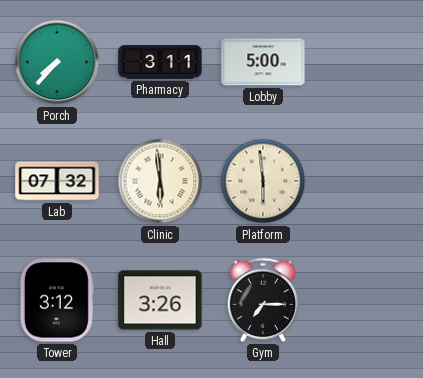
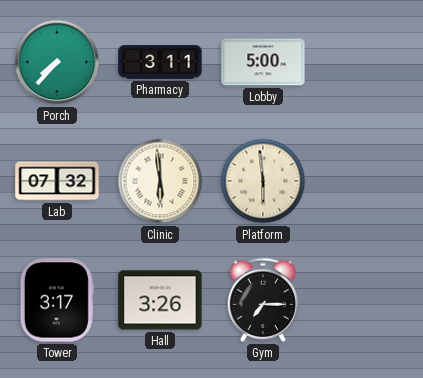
Tower: 3:12 -> 3:17 (57, 300)
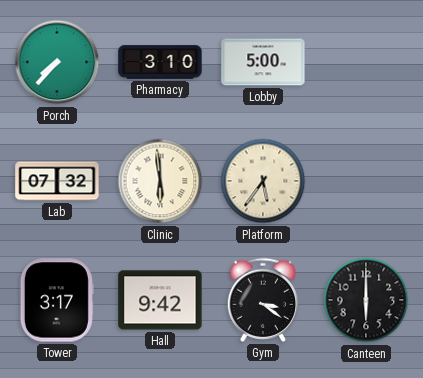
Pharmacy: 3:11 -> 3:10 (160, 62)
Platform: 5:59 -> 5:36 (263, 181)
Hall: 3:26 -> 9:42 (160, 300)
Gym: 7:15 -> 3:21 (262, 300)
Canteen: none -> 6:00 (366, 300)
